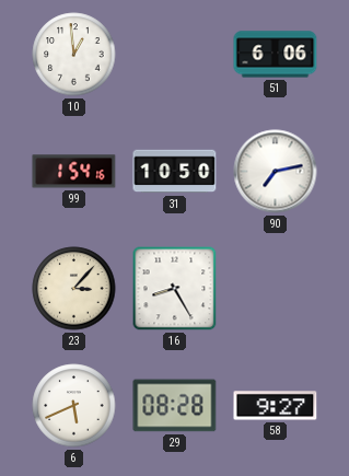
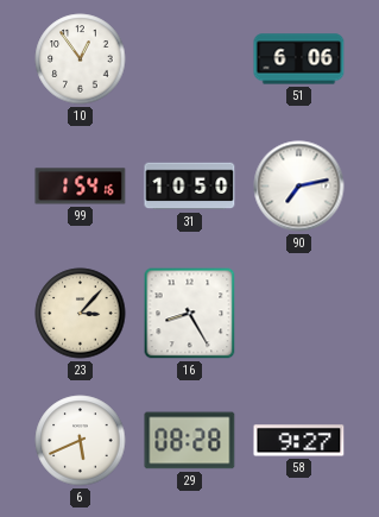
10: 12:59 -> 12:54 (81, 59)
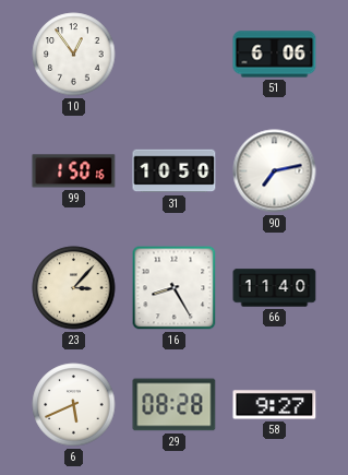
99: 1:54 -> 1:50 (74, 171)
66: none -> 11:40 (275, 288)
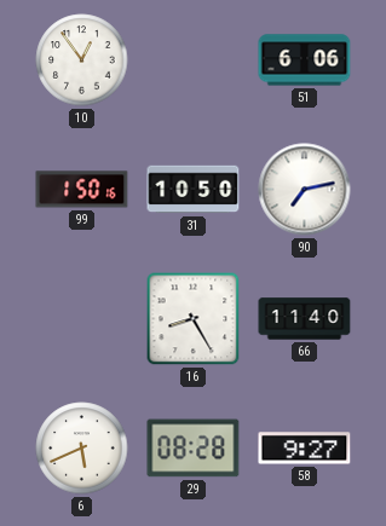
23: 3:07 -> none (74, 288)
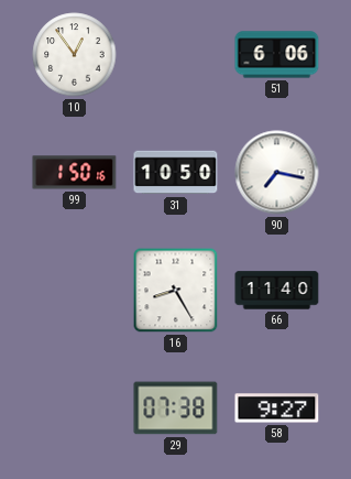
90: 7:13 -> 7:17 (277, 173)
6: 5:41 -> none (82, 449)
29: 08:28 -> 07:38 (176, 409)
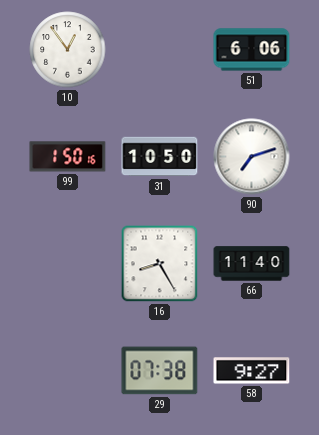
90: 7:17 -> 7:12 (252, 157)
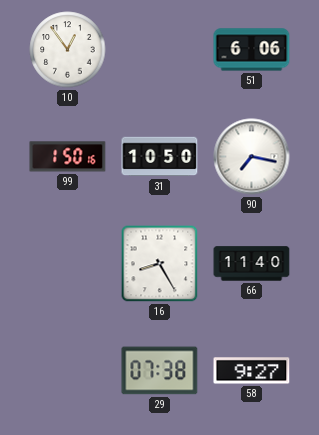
90: 7:12 -> 7:17 (252, 157)
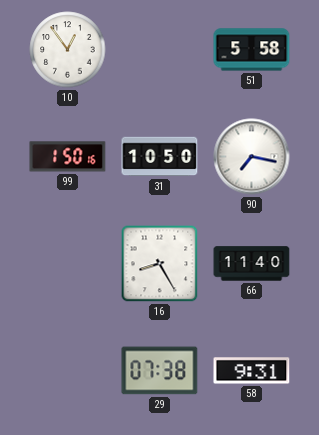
51: 6:06 -> 5:58 (252, 50)
58: 9:27 -> 9:31 (252, 371)
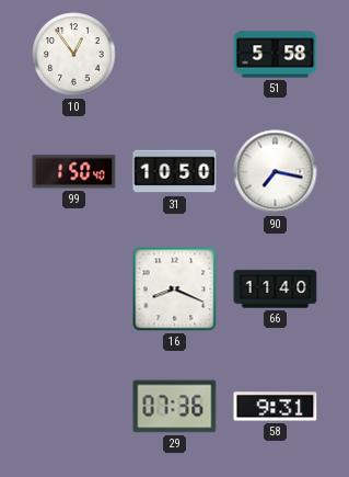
99: 1:50:16 -> 1:50:40 (74, 172)
16: 8:25 -> 8:19 (175, 289)
29: 07:38 -> 07:36 (175, 407)
